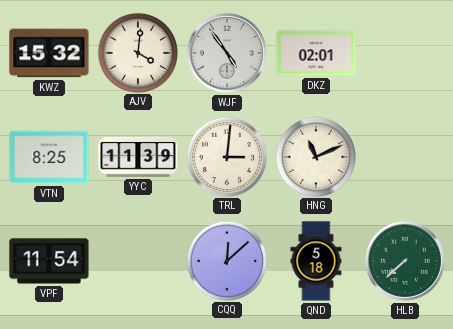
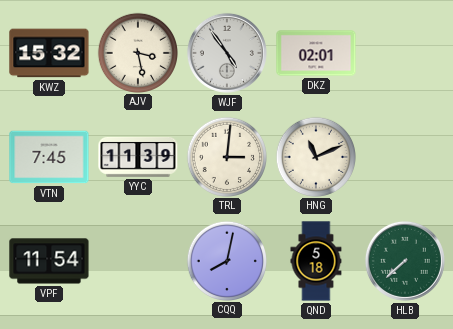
AJV: 4:01 -> 3:28 (137, 52)
VTN: 8:25 -> 7:45 (49, 157)
CQQ: 12:08 -> 8:02 (226, 260)
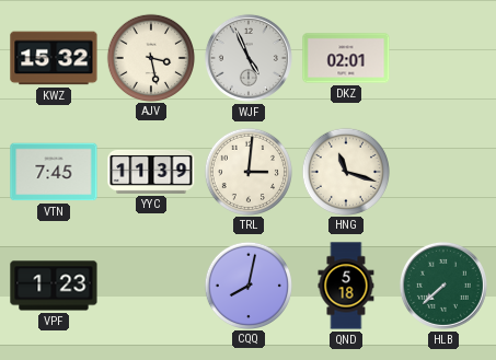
WJF: 4:54 -> 4:56 (249, 58)
HNG: 11:11 -> 11:18 (345, 171)
VPF: 11:54 -> 1:23 (54, 286)
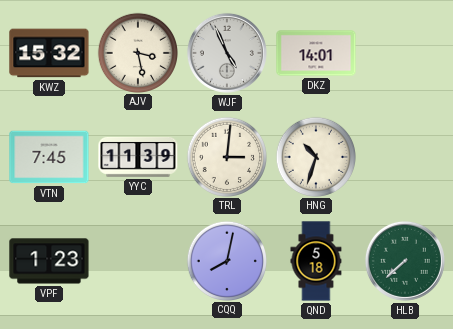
DKZ: 02:01 -> 14:01 (316, 53)
HNG: 11:18 -> 10:33 (315, 156)
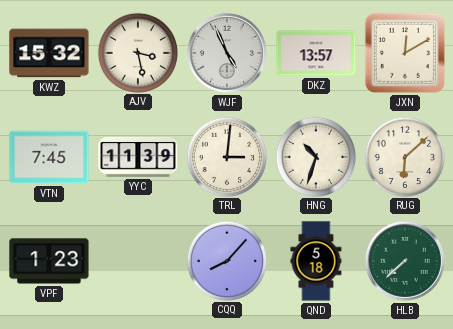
DKZ: 14:01 -> 13:57 (316, 53)
JXN: none -> 12:10 (405, 53)
RUG: none -> 6:08 (404, 156)
CQQ: 8:02 -> 8:07 (226, 260)
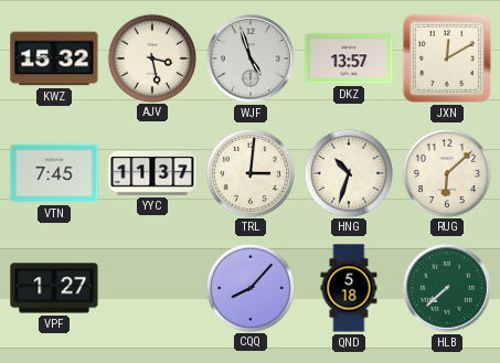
WJF: 4:56 -> 4:57 (251, 58)
YYC: 11:39 -> 11:37 (152, 173)
VPF: 1:23 -> 1:27 (54, 288)
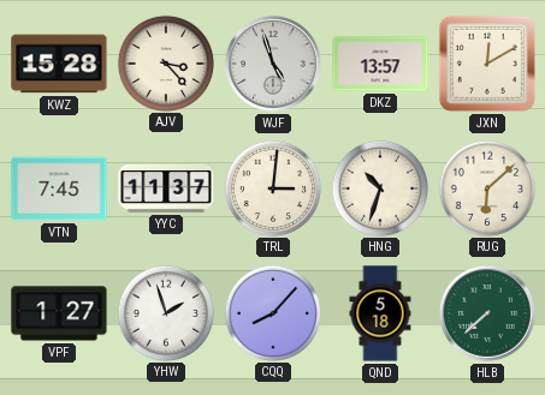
KWZ: 15:32 -> 15:28 (59, 64)
AJV: 3:28 -> 3:23 (165, 62)
YHW: none -> 1:57 (165, 312)
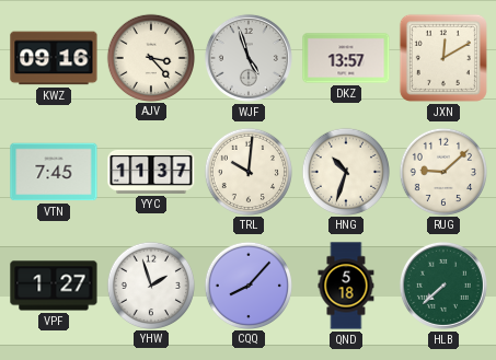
KWZ: 15:28 -> 09:16 (54, 58)
TRL: 3:01 -> 10:01 (247, 171)
RUG: 6:08 -> 9:08 (442, 171)
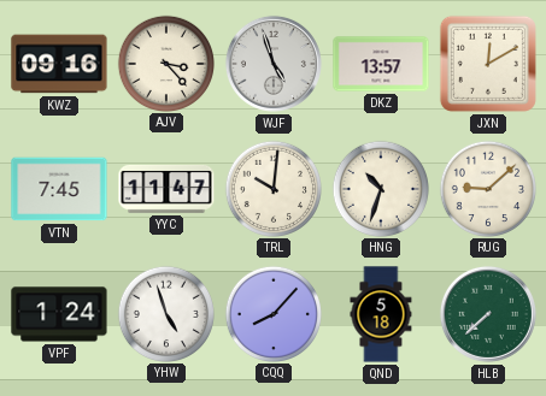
YYC: 11:37 -> 11:47 (166, 189)
VPF: 1:27 -> 1:24 (59, 314)
YHW: 1:57 -> 4:57 (165, 313)
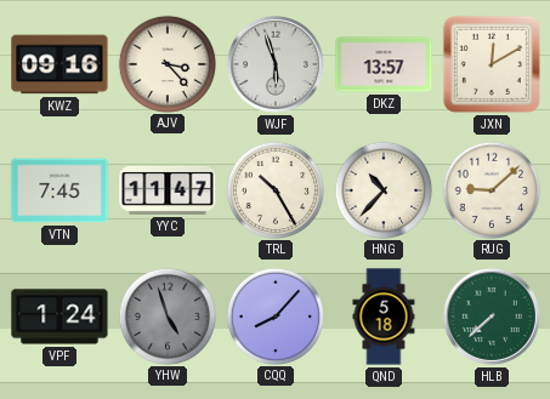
WJF: 4:57 -> 5:57 (276, 64)
TRL: 10:01 -> 10:25 (274, 189)
HNG: 10:33 -> 10:37 (382, 189)
YHW dial: white -> grey (166, 315)
